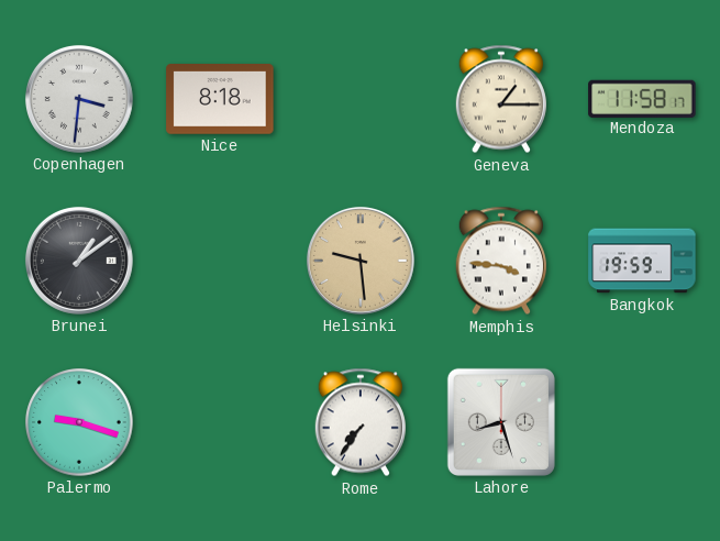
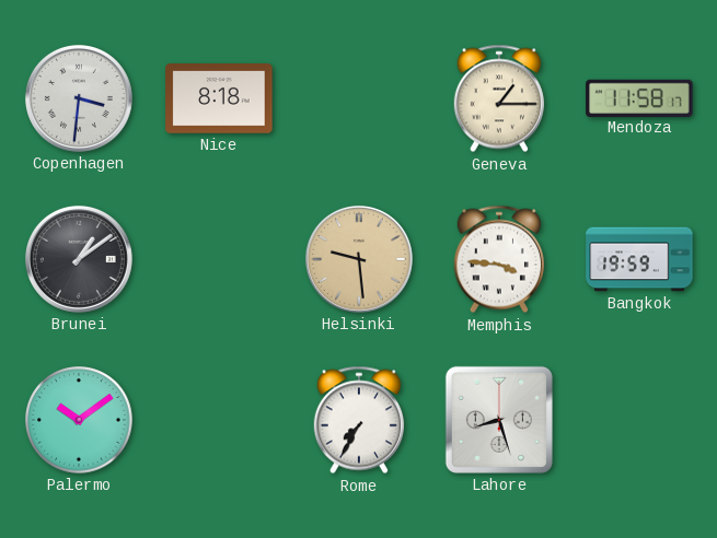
Palermo: 9:18 -> 10:09 (79, 420)
Rome: 7:36 -> 7:35 (359, 420)
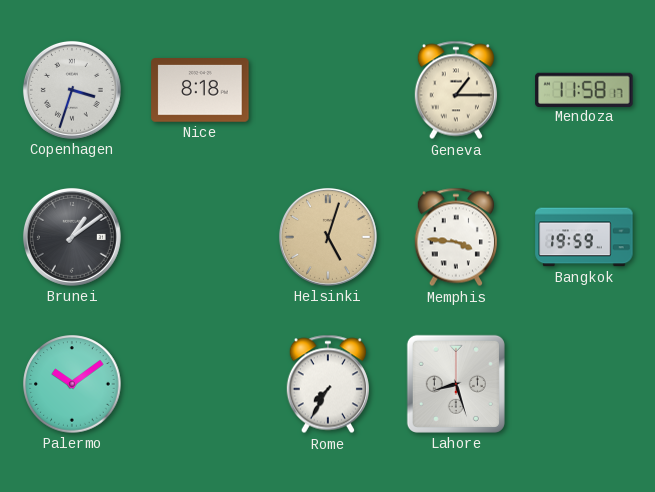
Copenhagen: 3:31 -> 3:33 (72, 90)
Helsinki: 9:29 -> 5:03 (328, 237)
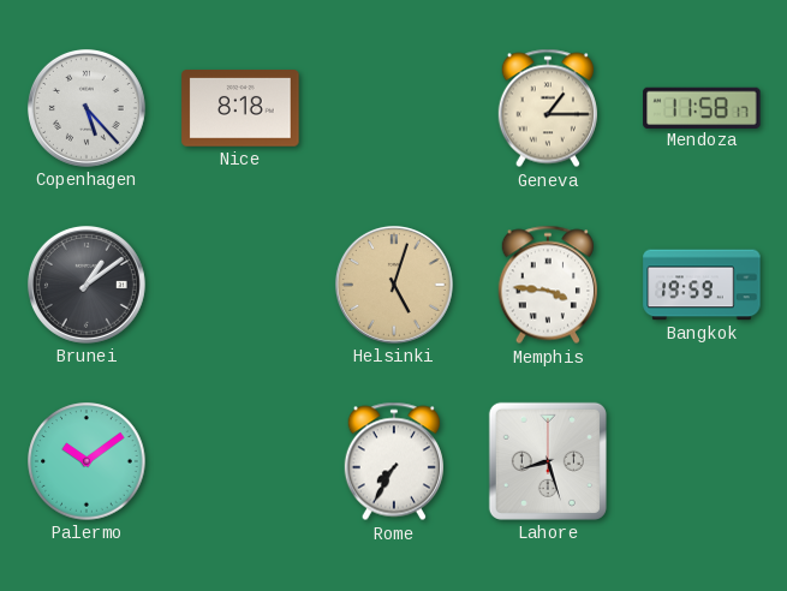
Copenhagen: 3:33 -> 5:23 (87, 108)
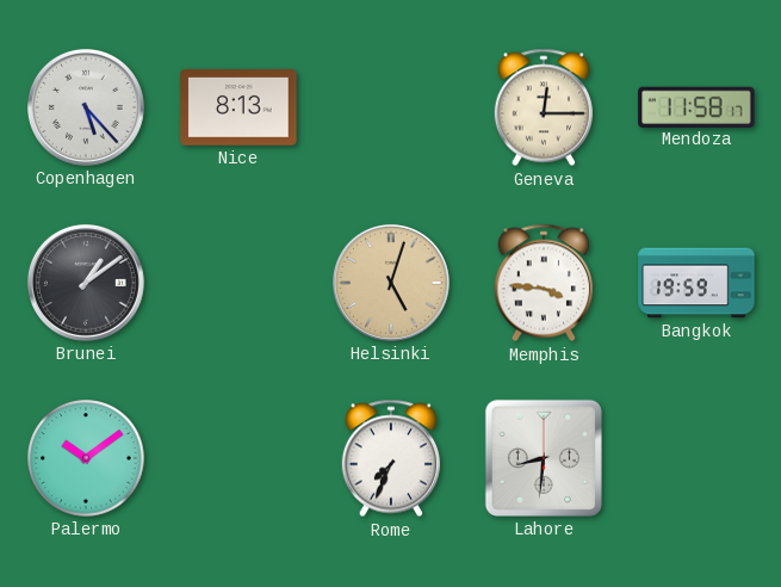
Nice: 8:18 -> 8:13 (238, 109)
Geneva: 1:15 -> 12:15 (544, 107)
Rome: 7:35 -> 7:34 (391, 458)
Lahore: 8:27 -> 8:31 (544, 458)
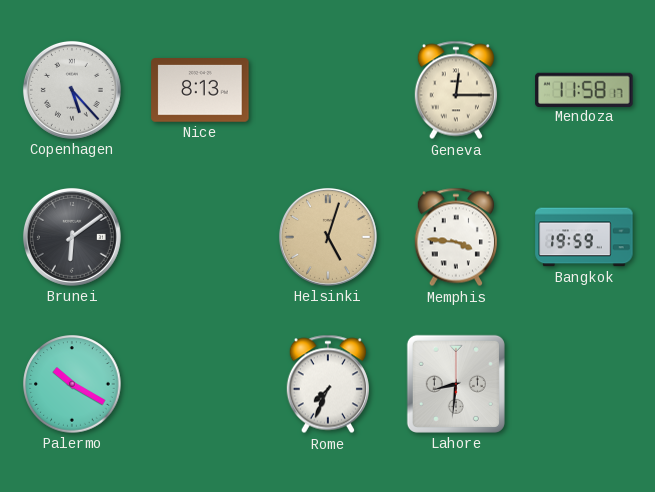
Brunei: 1:09 -> 6:09 (72, 237)
Palermo: 10:09 -> 10:20 (72, 384)
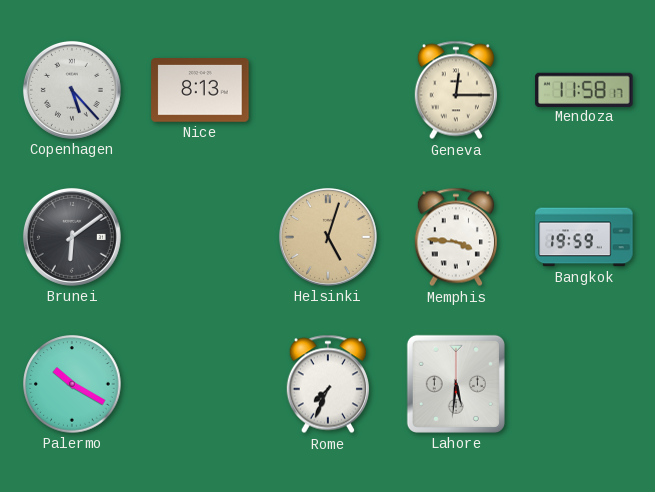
Lahore: 8:31 -> 5:31 (456, 384)
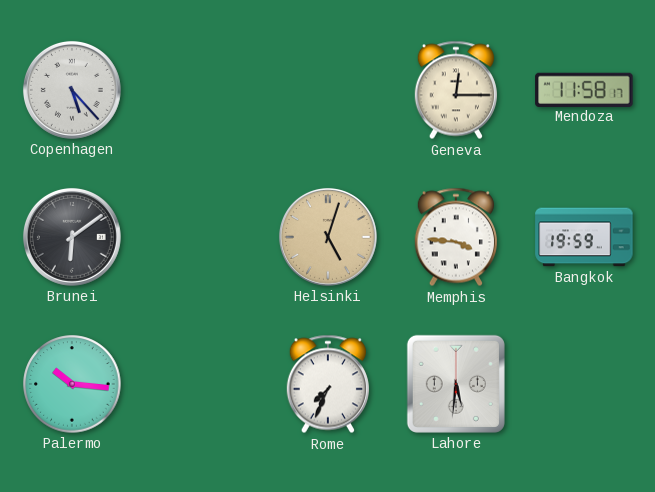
Nice: 8:13 -> none (200, 91)
Palermo: 10:20 -> 10:16 (72, 384)
